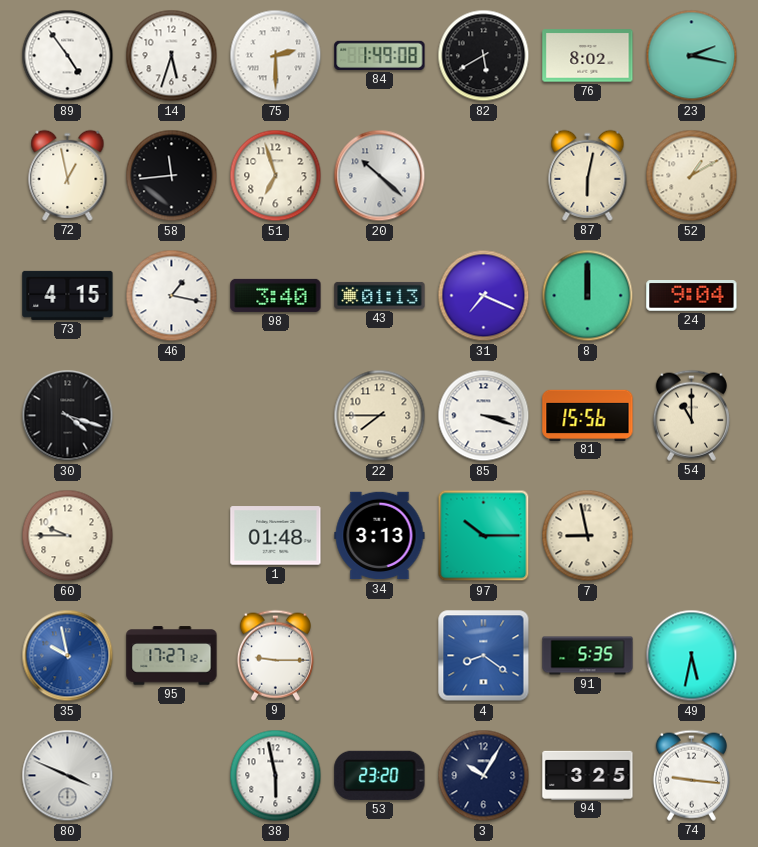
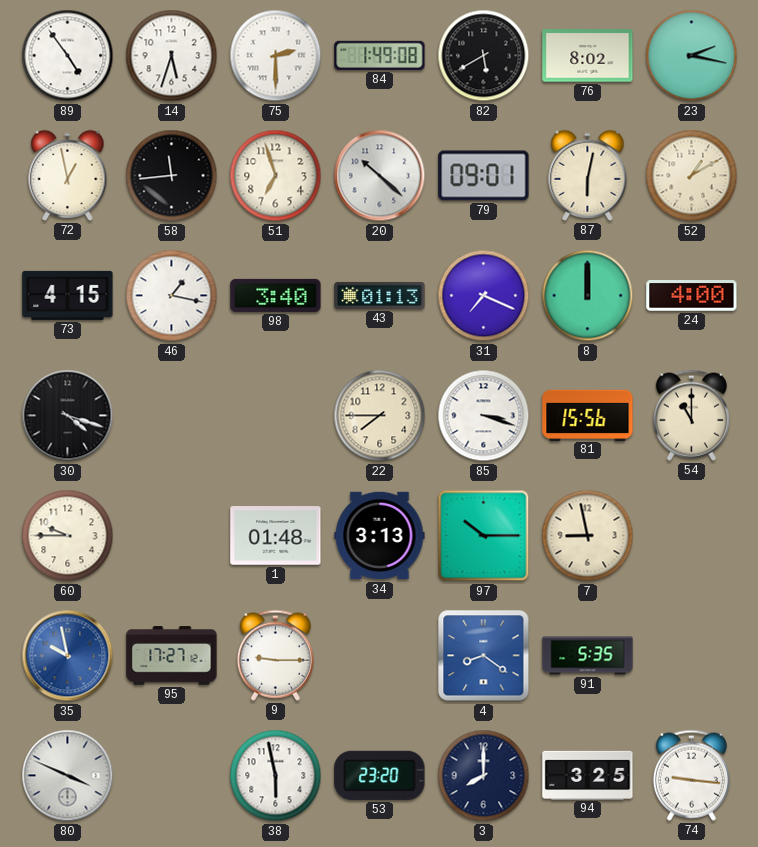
79: none -> 09:01 (484, 176)
24: 9:04 -> 4:00 (692, 296)
49: 5:32 -> none (692, 656)
3: 10:05 -> 8:00 (484, 776)
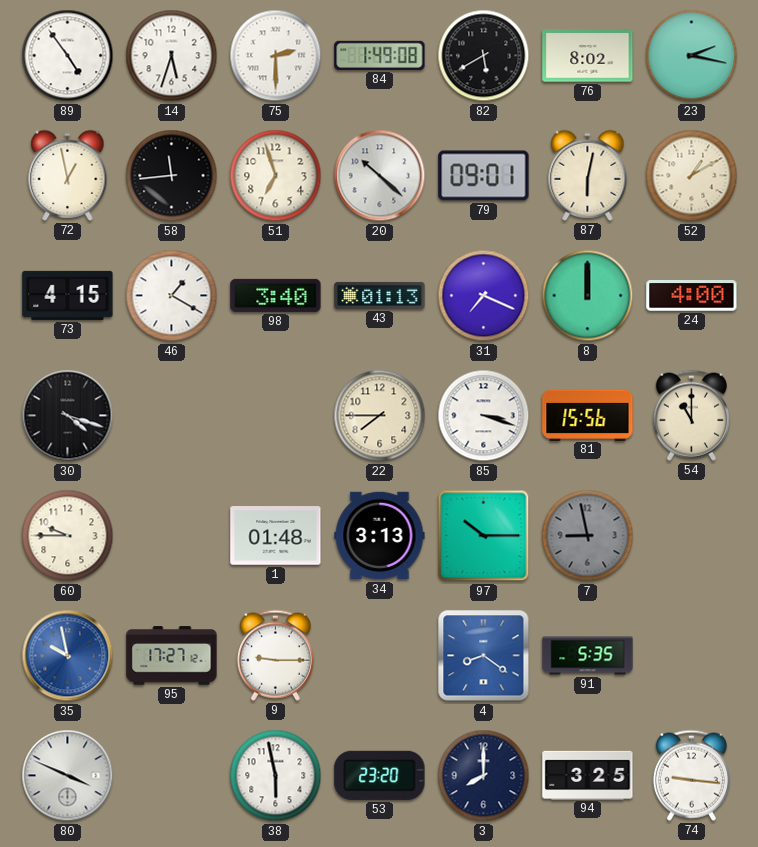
46: 1:17 -> 1:20 (172, 296)
7 dial: cream -> grey (588, 536)
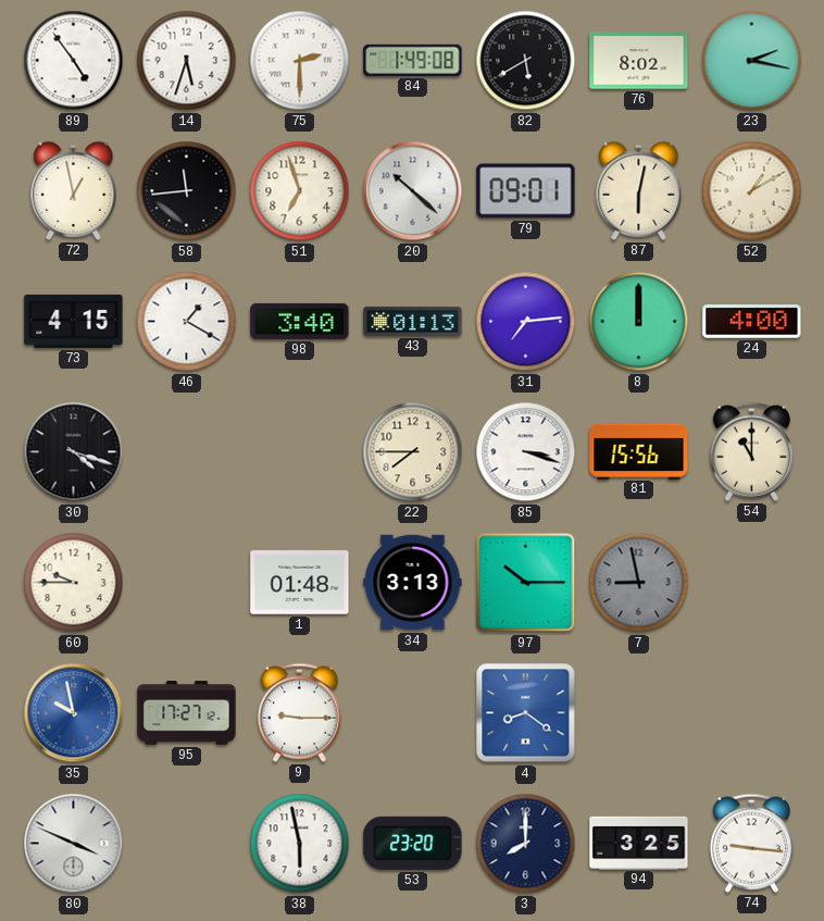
31: 7:19 -> 7:14 (526, 322)
91: 5:35 -> none (588, 656)
